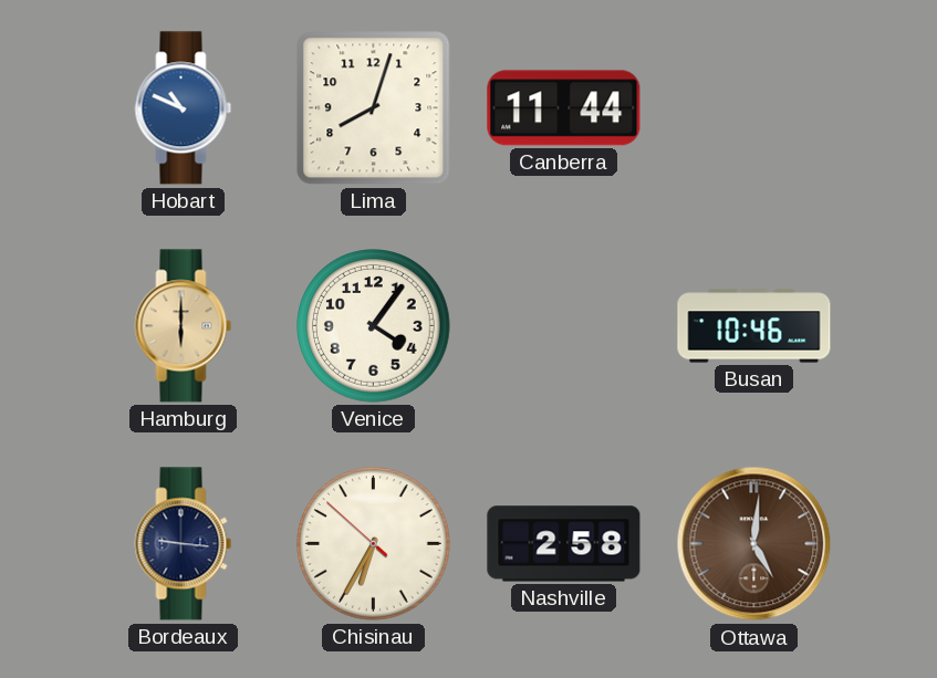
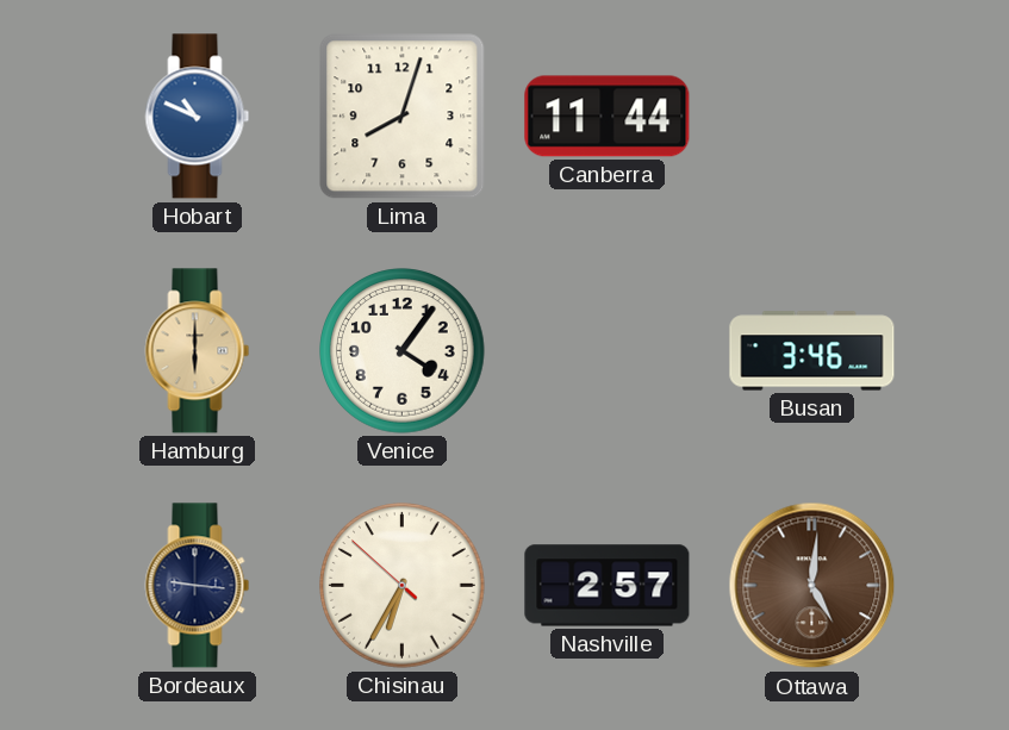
Busan: 10:46 -> 3:46 (812, 351)
Nashville: 2:58 -> 2:57 (608, 586)
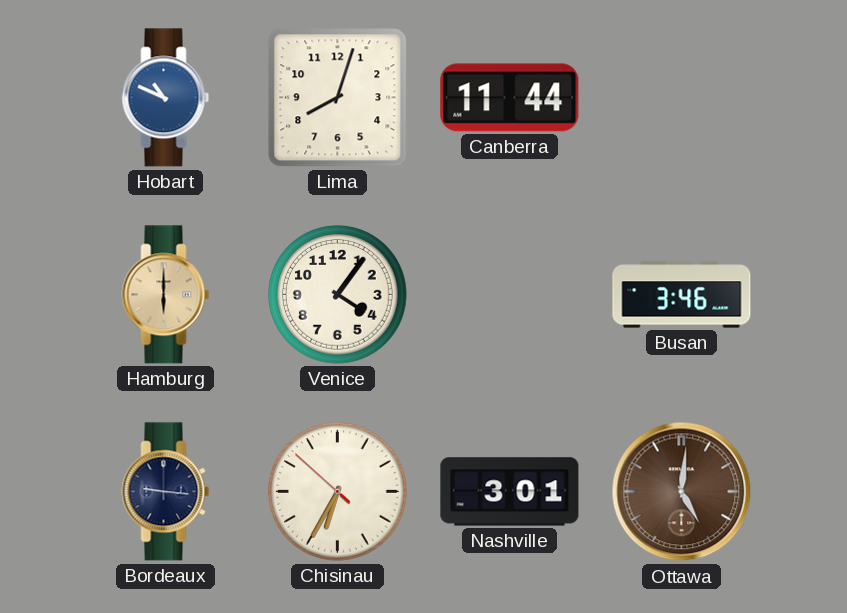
Nashville: 2:57 -> 3:01 (510, 492)
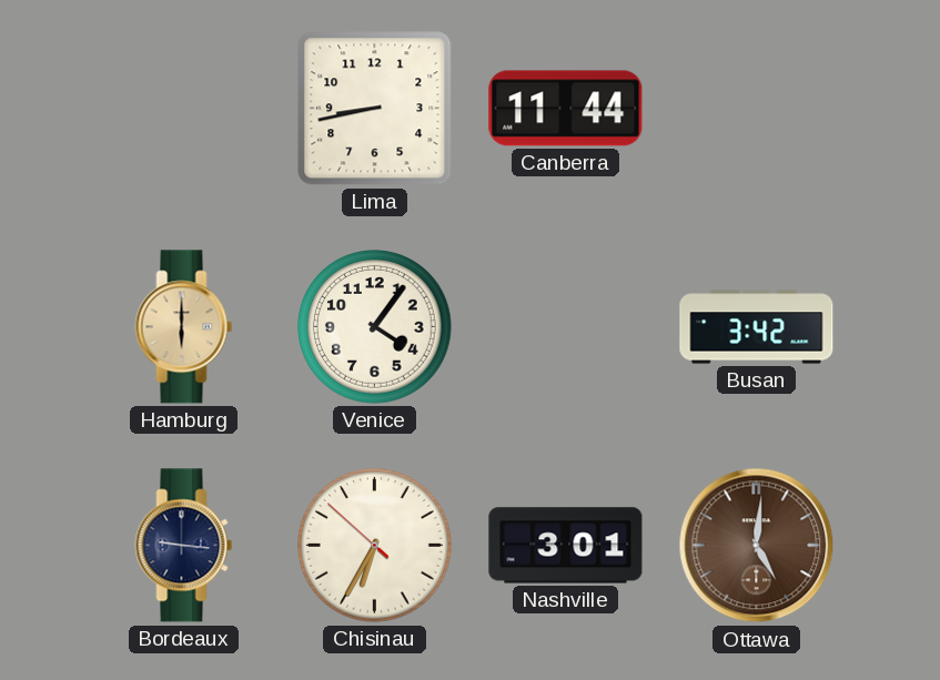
Hobart: 10:49 -> none (166, 98)
Lima: 8:03 -> 8:43 (375, 109)
Busan: 3:46 -> 3:42 (757, 327)
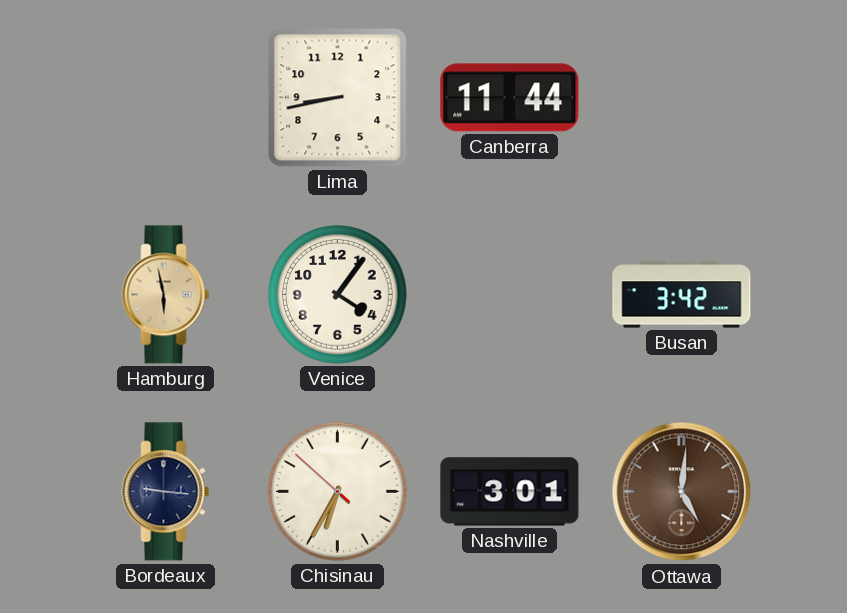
Hamburg: 6:00 -> 5:58 (166, 295)
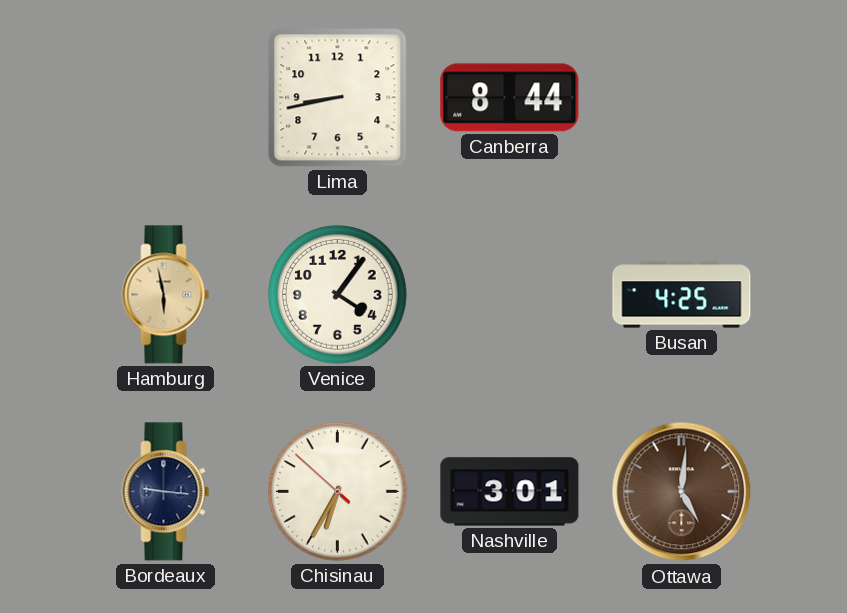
Canberra: 11:44 -> 8:44 (510, 98)
Busan: 3:42 -> 4:25 (682, 295)
